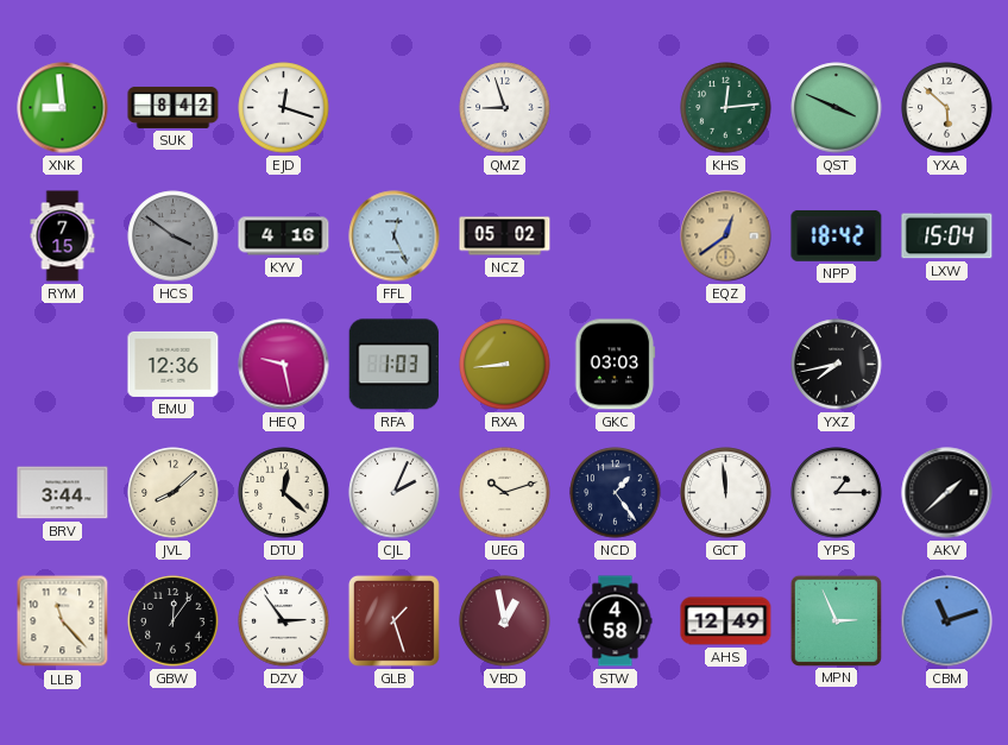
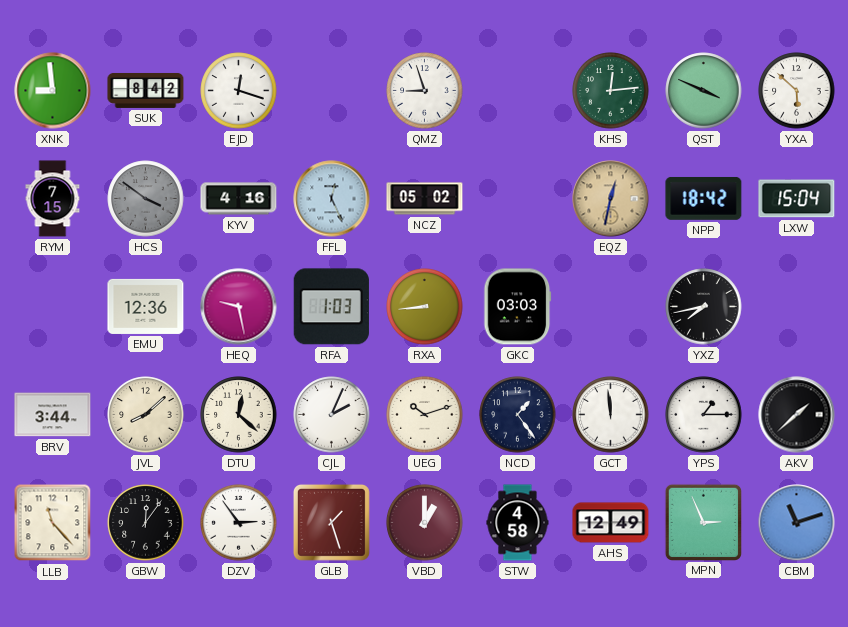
EQZ: 12:39 -> 12:32 (611, 199)
VBD: 12:58 -> 1:00 (425, 523)
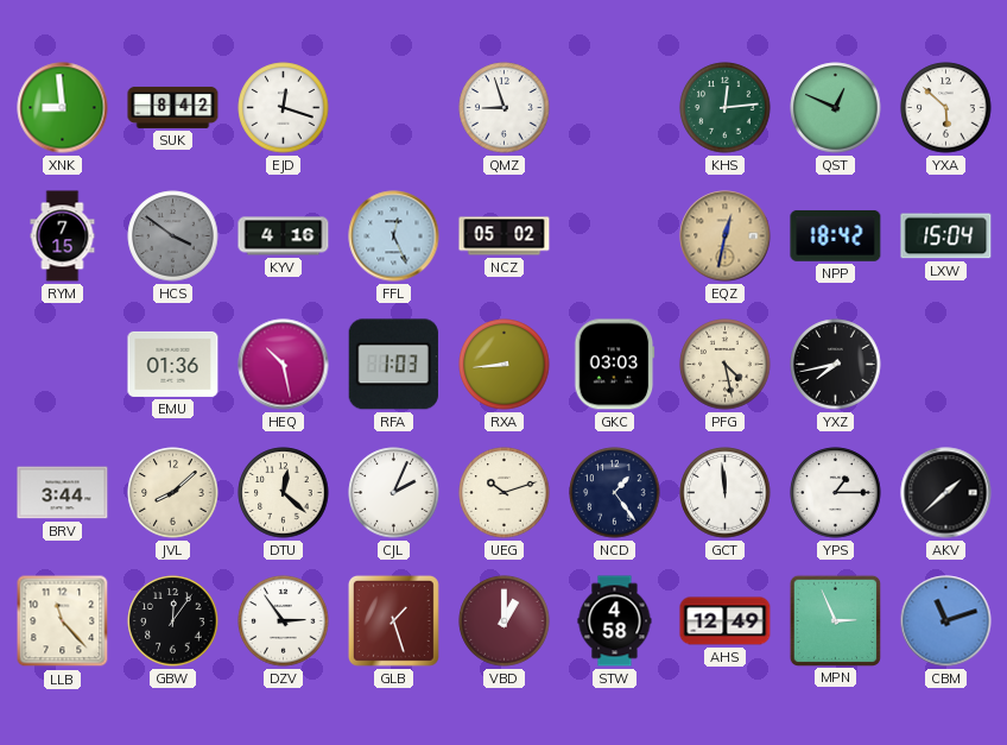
QST: 3:49 -> 12:49 (836, 108)
EMU: 12:36 -> 01:36 (173, 364)
HEQ: 9:28 -> 10:28 (284, 365)
PFG: none -> 4:28 (726, 365)
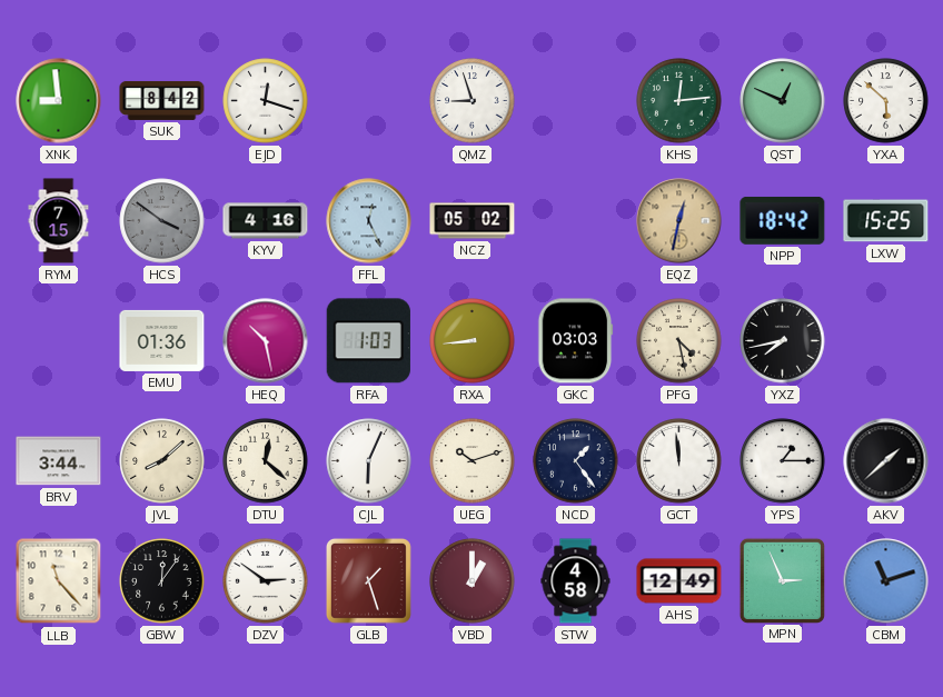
LXW: 15:04 -> 15:25 (886, 221)
CJL: 2:04 -> 6:04 (369, 461)
DZV: 2:54 -> 2:51 (266, 581)
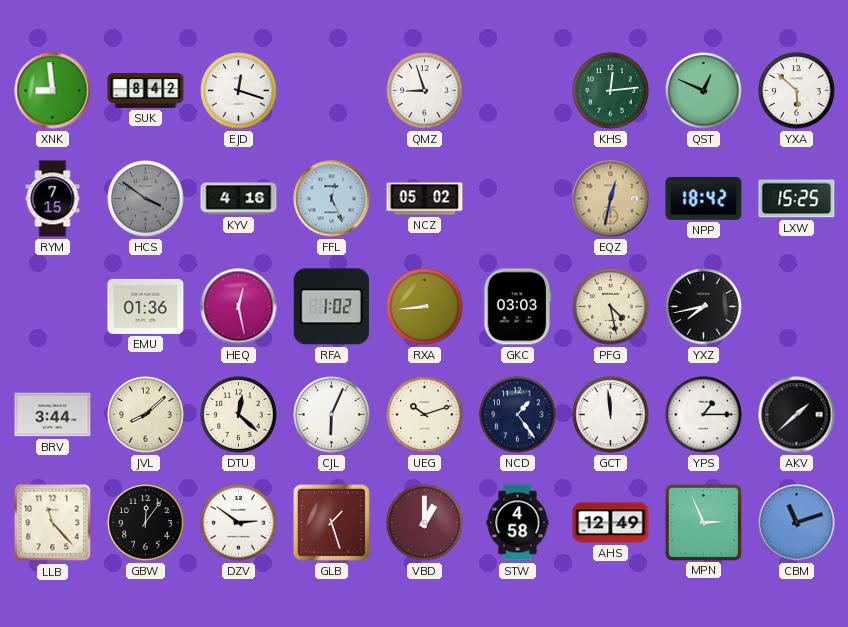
HEQ: 10:28 -> 12:28 (239, 307)
RFA: 1:03 -> 1:02 (331, 307)
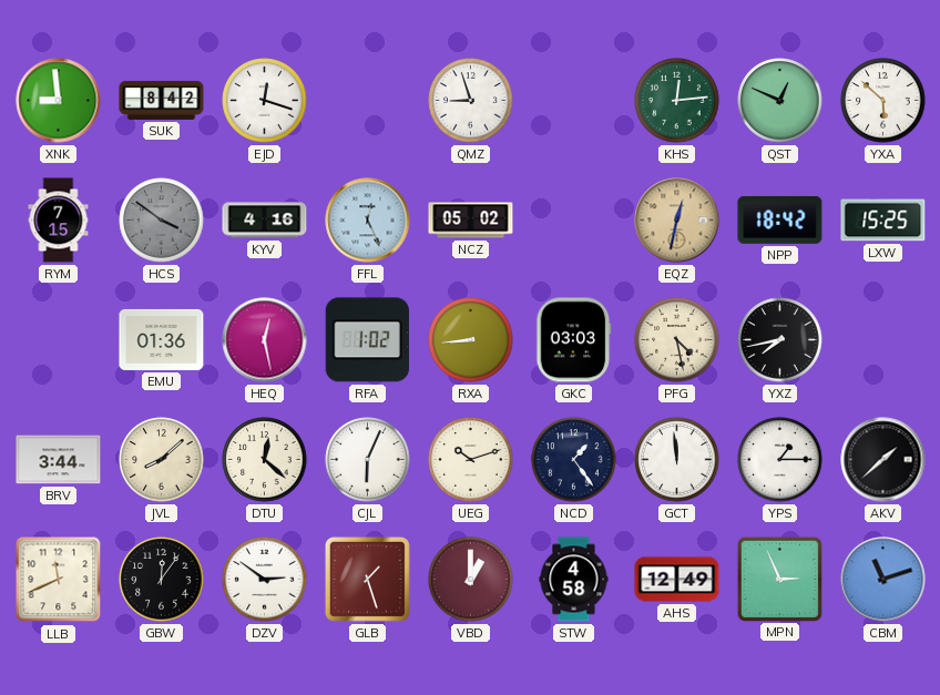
LLB: 11:23 -> 11:41 (59, 580)
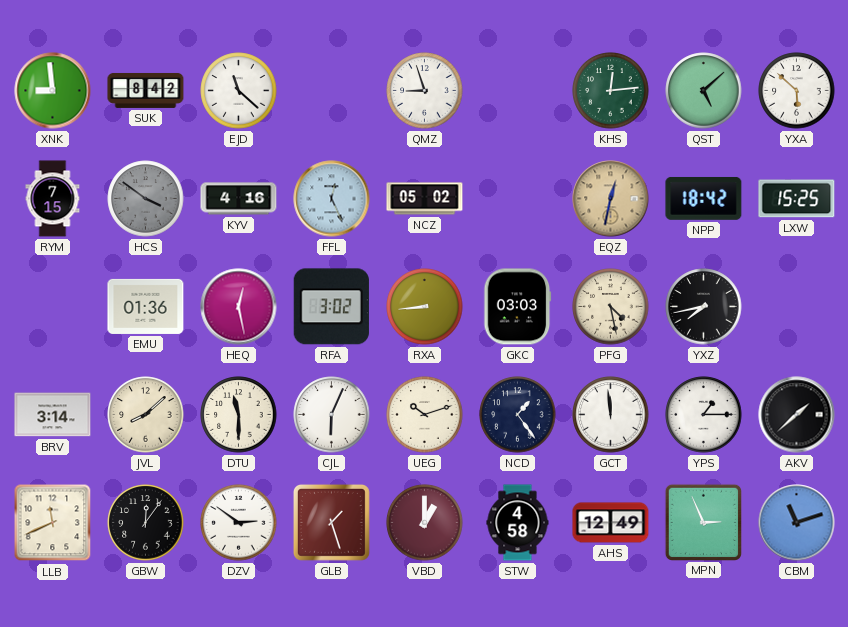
EJD: 12:18 -> 11:22 (239, 91)
QST: 12:49 -> 5:08 (704, 91)
RFA: 1:02 -> 3:02 (331, 307)
BRV: 3:44 -> 3:14 (53, 415)
DTU: 12:22 -> 11:30 (239, 415)
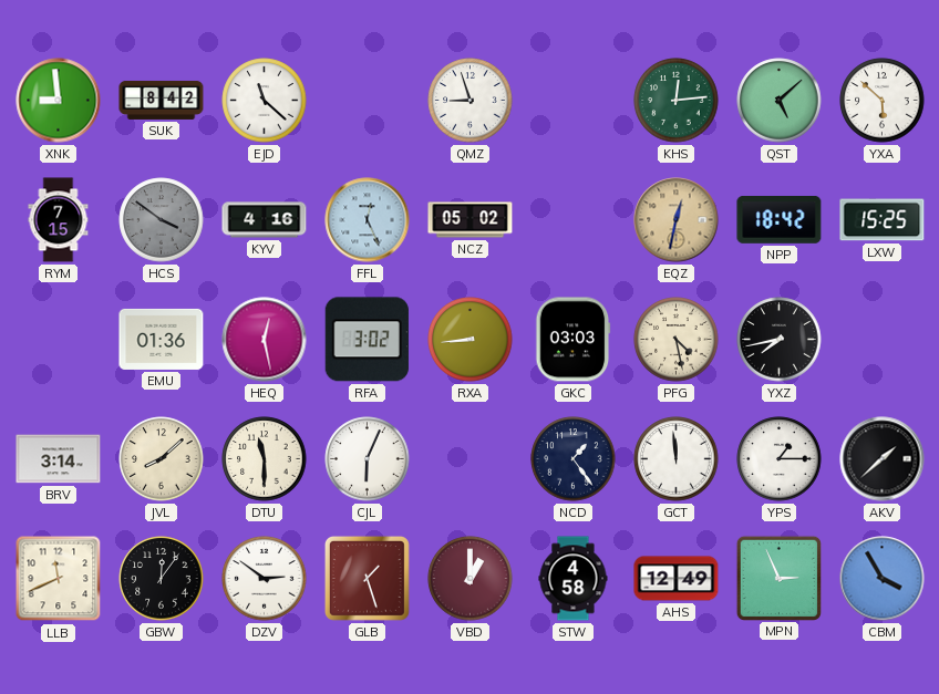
UEG: 10:12 -> none (425, 415)
CBM: 11:12 -> 3:55 (883, 579)
